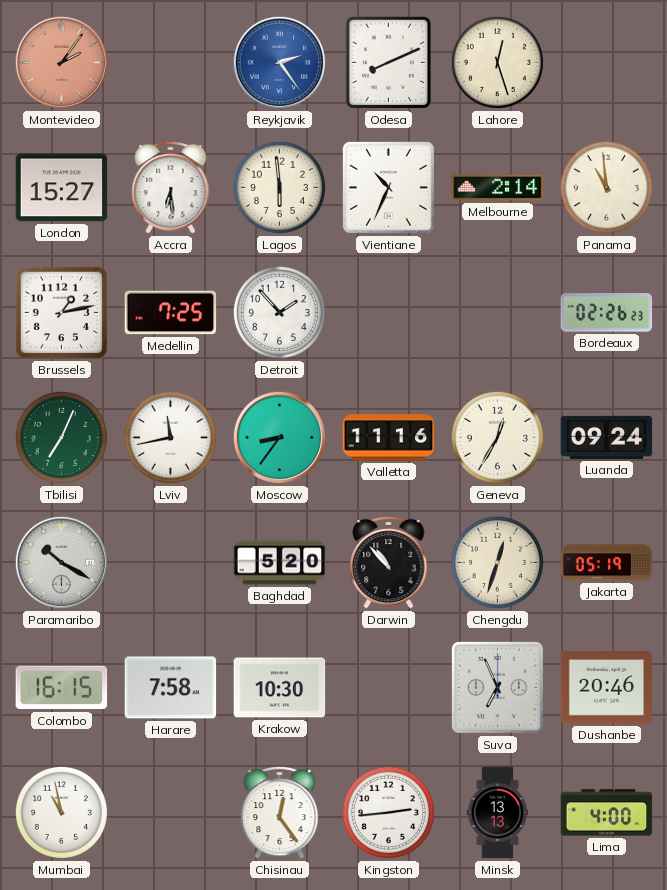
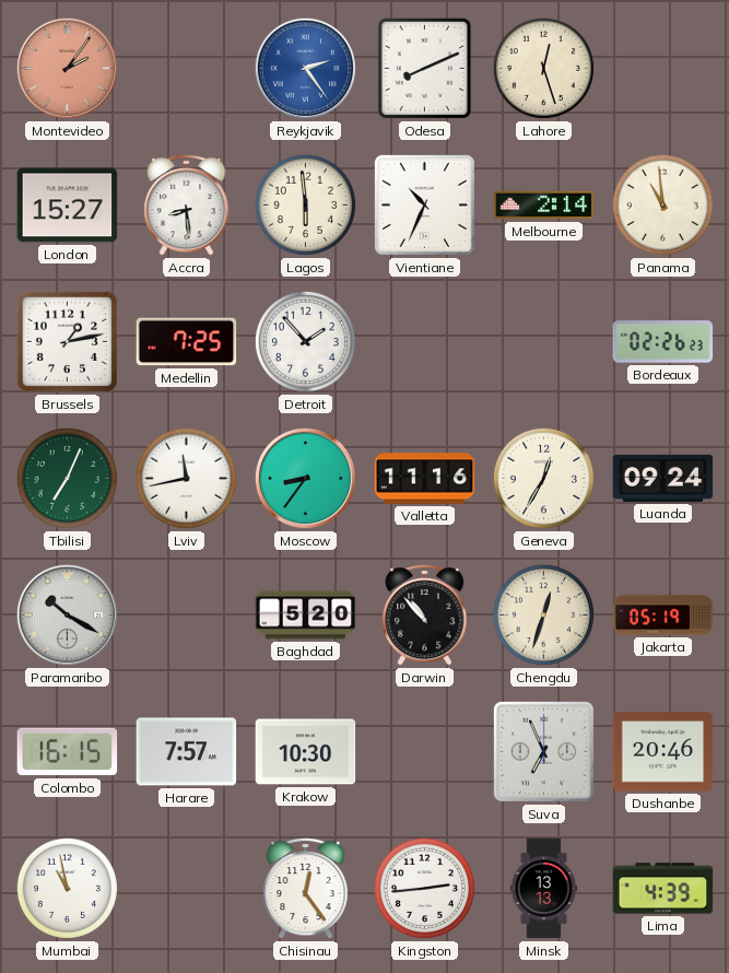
Accra: 6:29 -> 8:29 (187, 204)
Harare: 7:58 -> 7:57 (187, 752)
Lima: 4:00 -> 4:39 (663, 889)
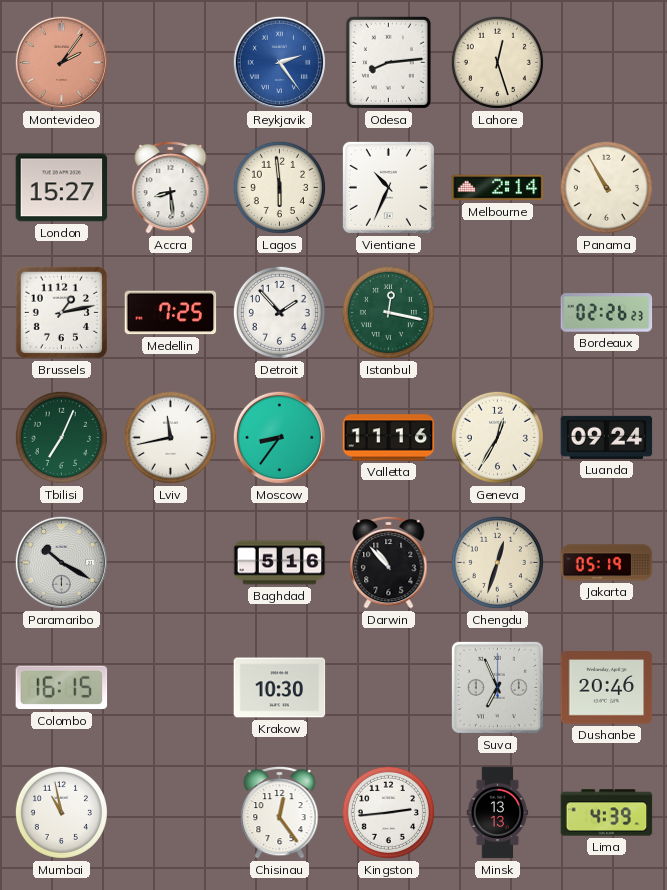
Odesa: 8:11 -> 8:14 (388, 62)
Panama: 10:59 -> 10:55 (606, 187)
Istanbul: none -> 12:17 (388, 312)
Baghdad: 5:20 -> 5:16 (280, 563)
Harare: 7:57 -> none (187, 752)
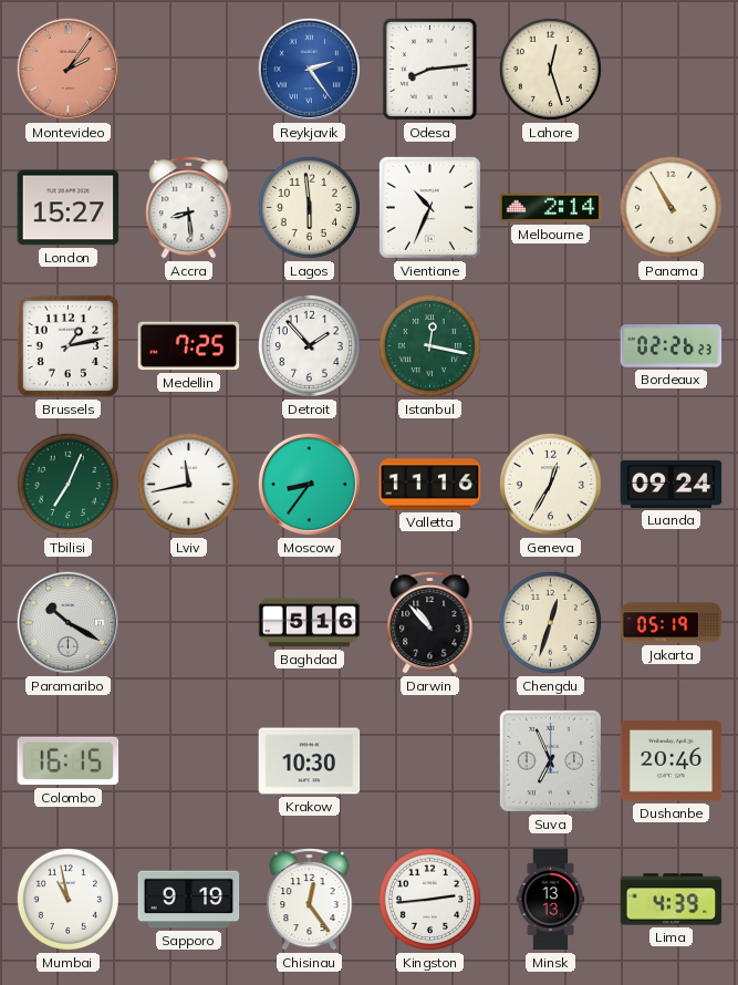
Sapporo: none -> 9:19 (189, 900)
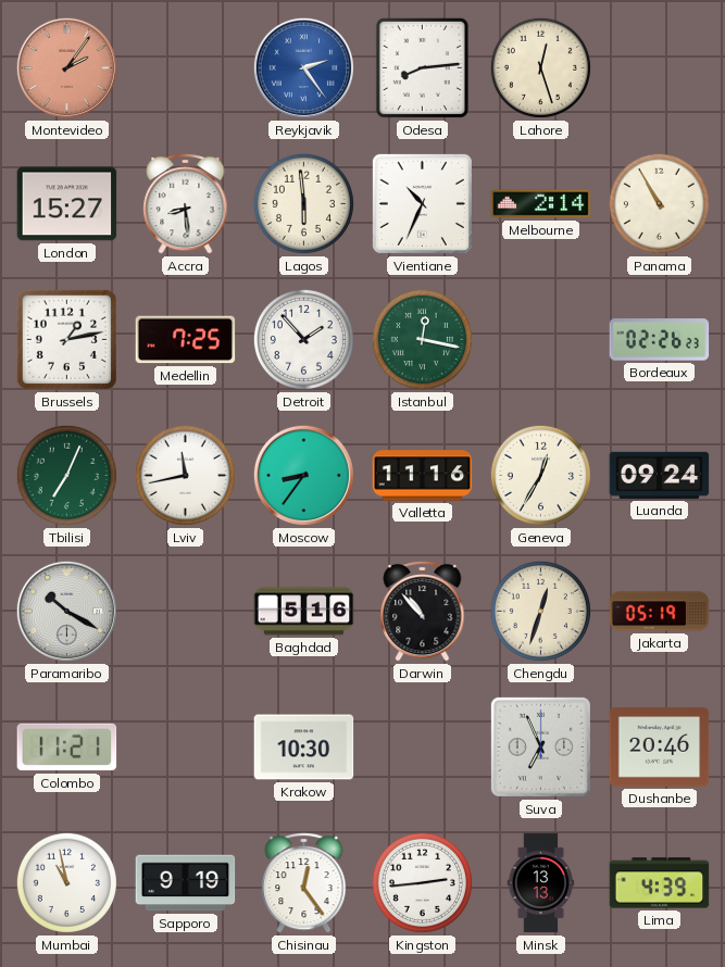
Colombo: 16:15 -> 11:21 (67, 748)
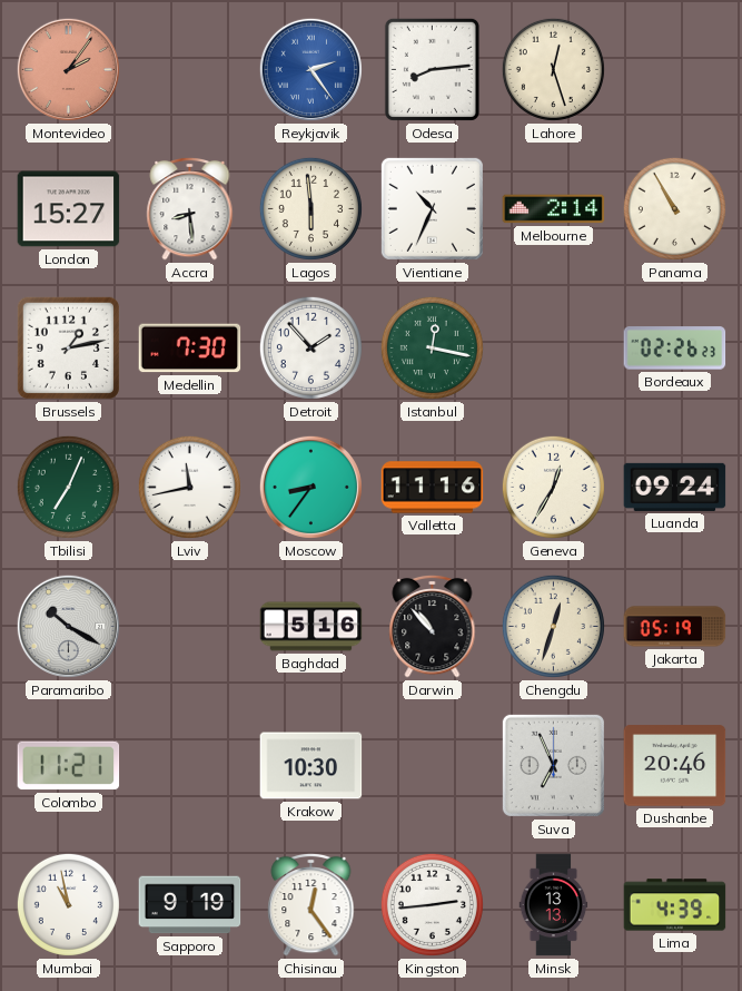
Medellin: 7:25 -> 7:30 (190, 349)
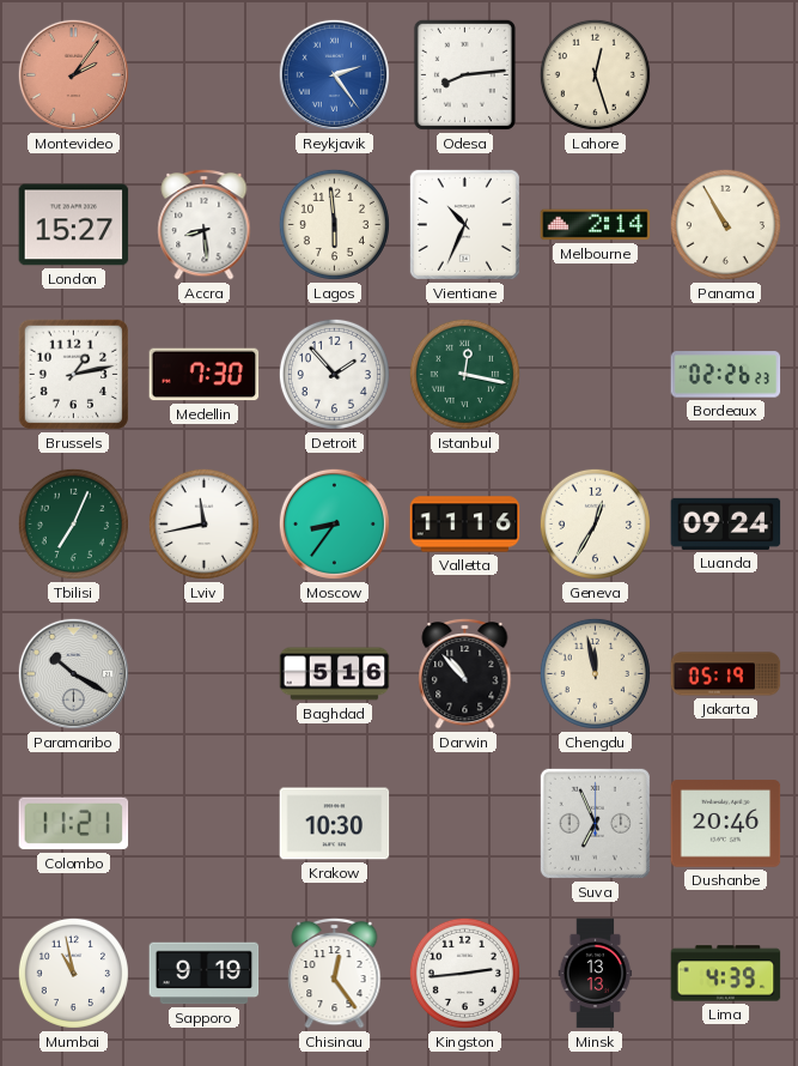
Chengdu: 12:33 -> 11:58 (595, 673)
